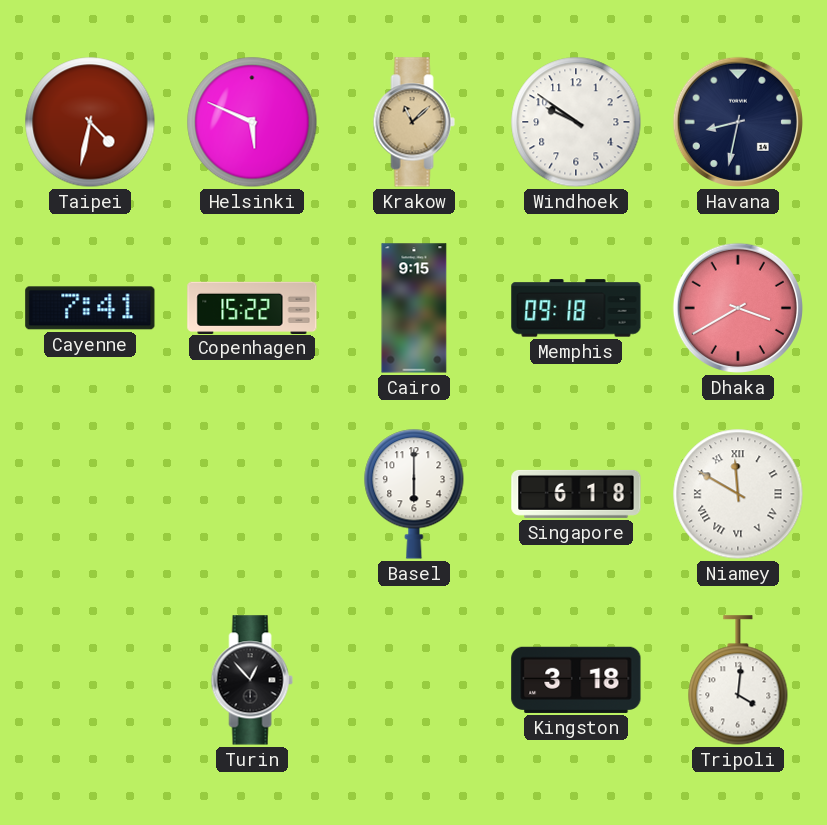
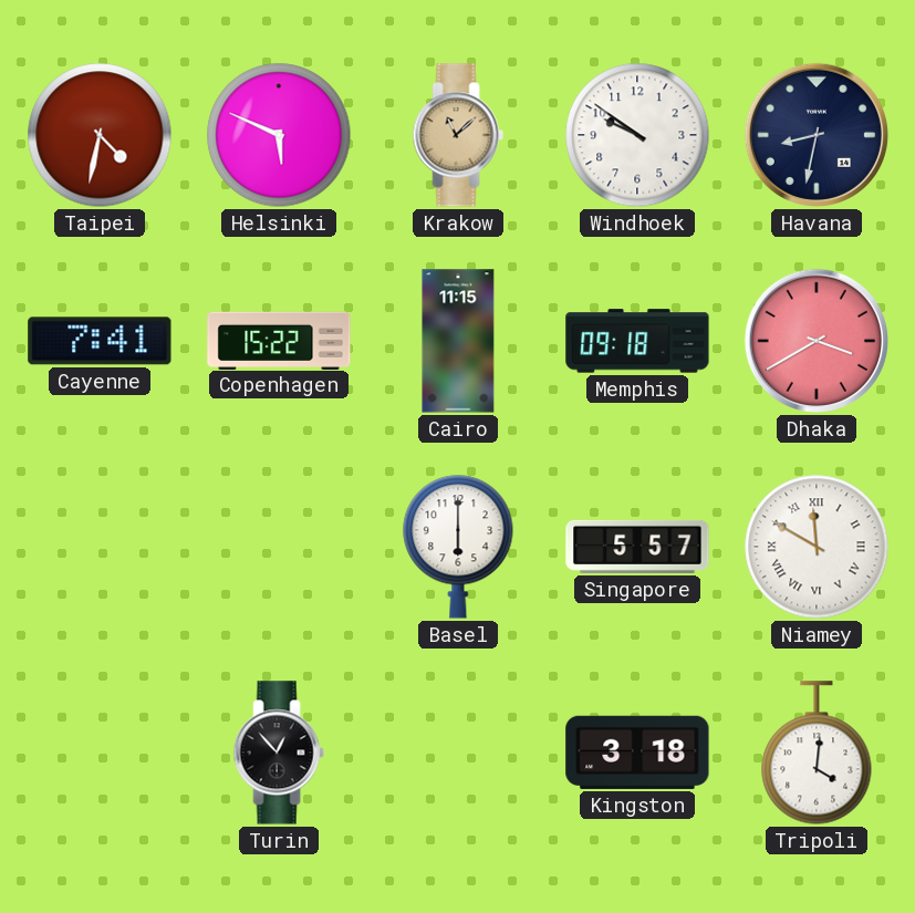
Cairo: 9:15 -> 11:15 (458, 341)
Singapore: 6:18 -> 5:57 (637, 547)
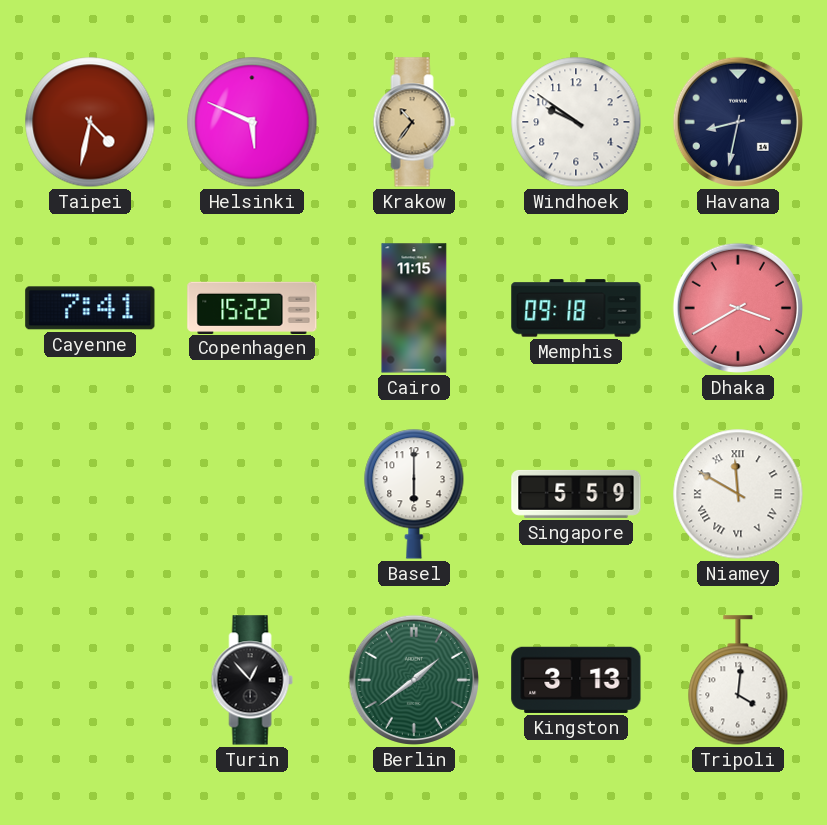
Krakow: 11:08 -> 10:36 (414, 122)
Singapore: 5:57 -> 5:59 (576, 494)
Berlin: none -> 1:39 (414, 680)
Kingston: 3:18 -> 3:13 (576, 680)
